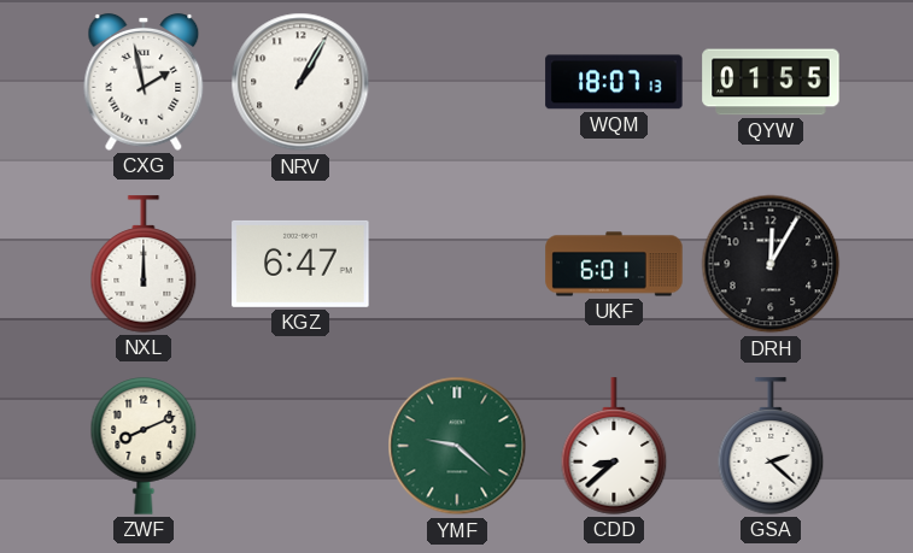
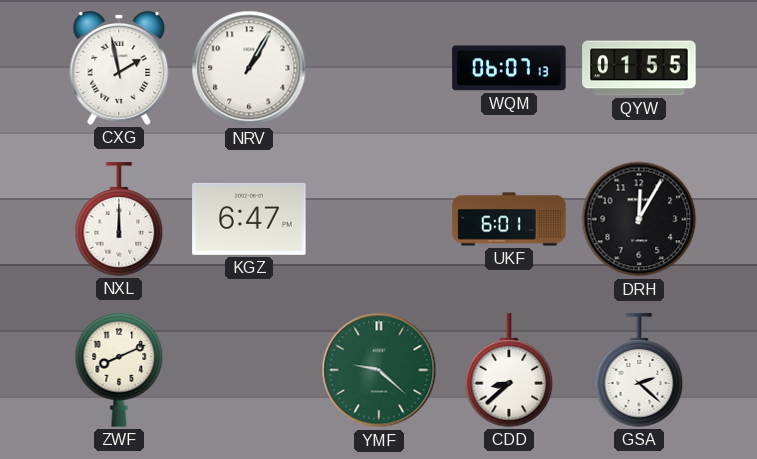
WQM: 18:07 -> 06:07 (509, 68)
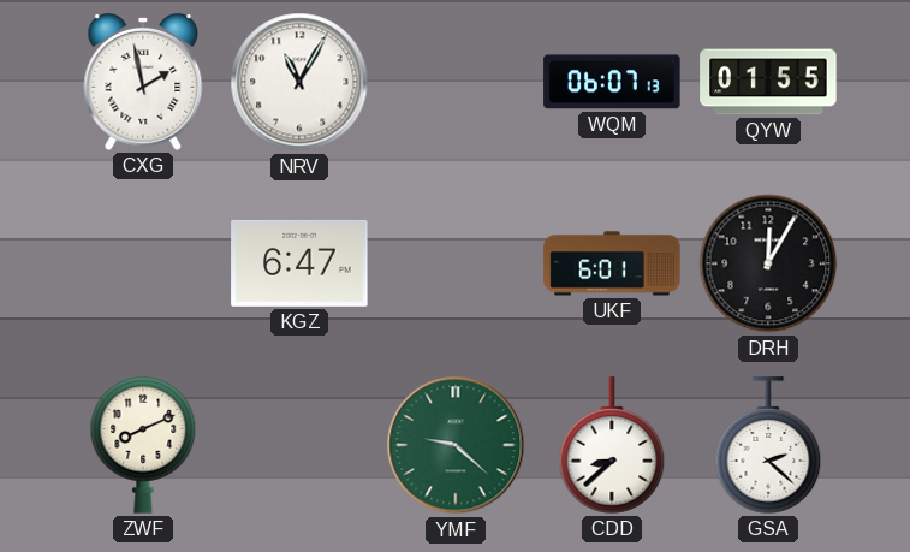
NRV: 1:05 -> 11:05 (299, 82)
NXL: 12:00 -> none (119, 219)
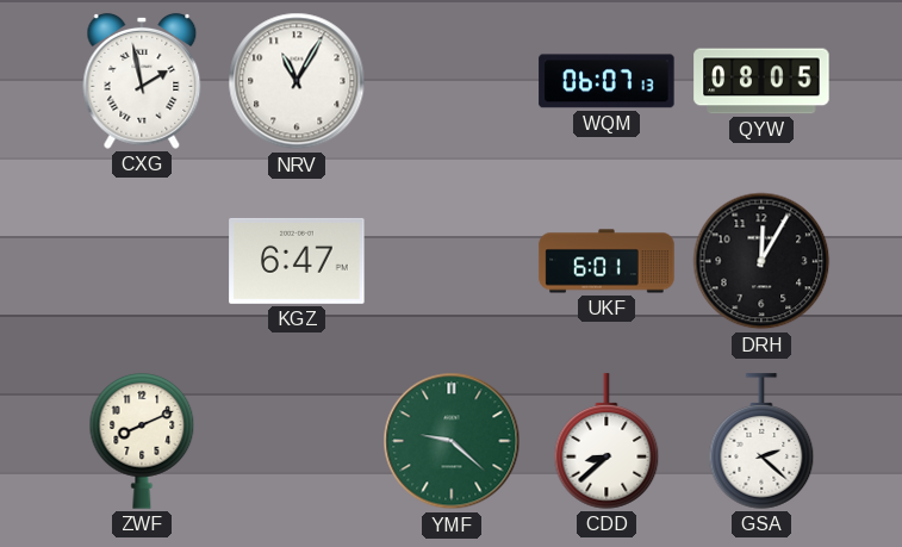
QYW: 01:55 -> 08:05 (761, 81)
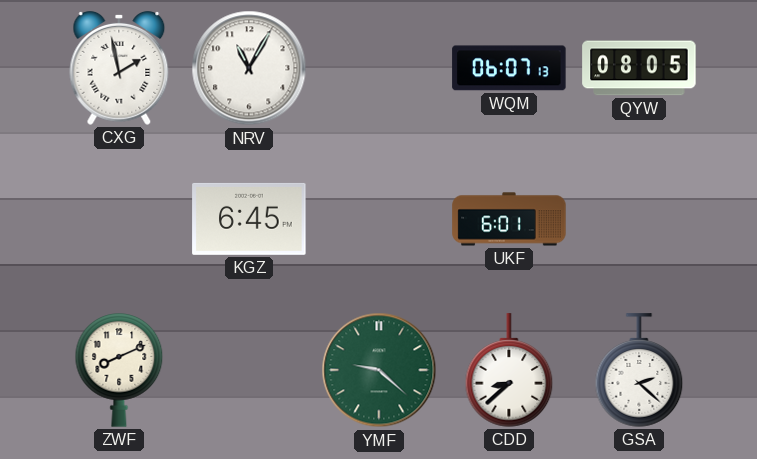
KGZ: 6:47 -> 6:45 (249, 219)
DRH: 12:05 -> none (761, 261)
